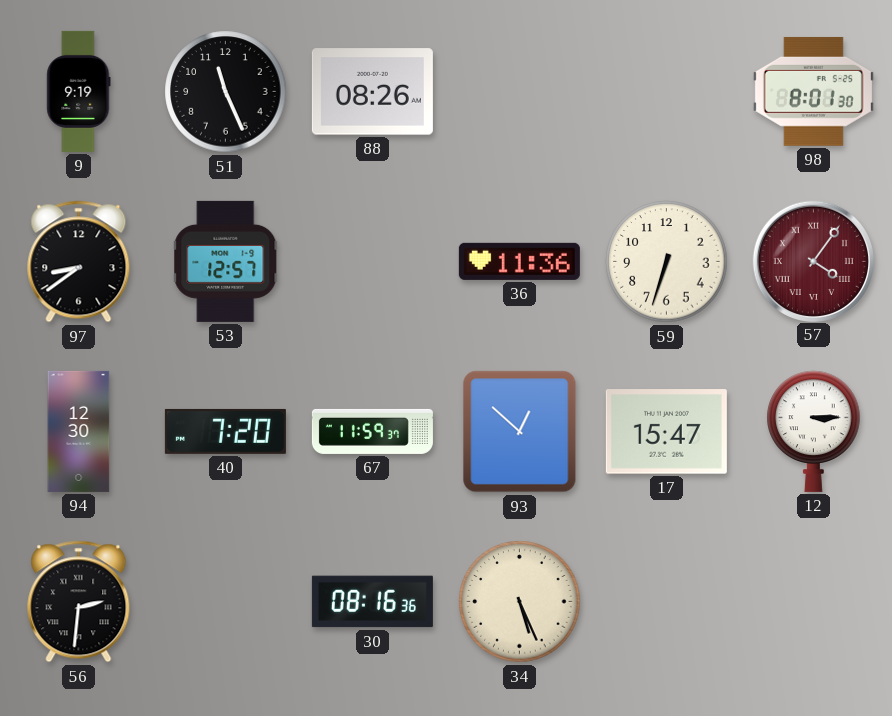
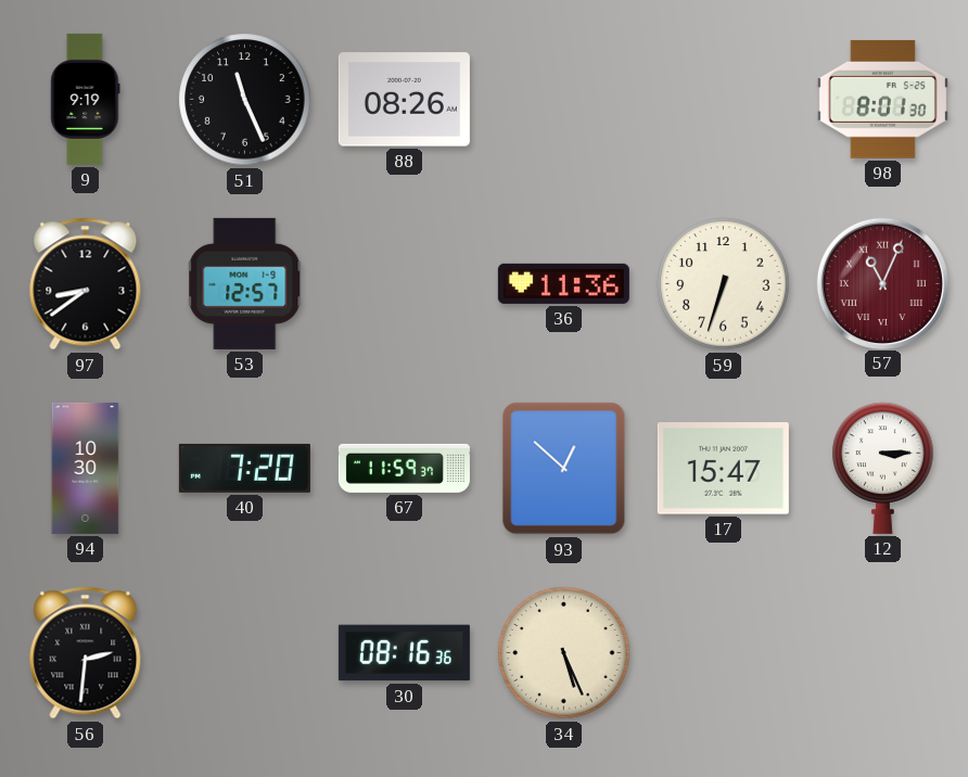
57: 4:06 -> 11:04 (882, 283)
94: 12:30 -> 10:30 (86, 468)
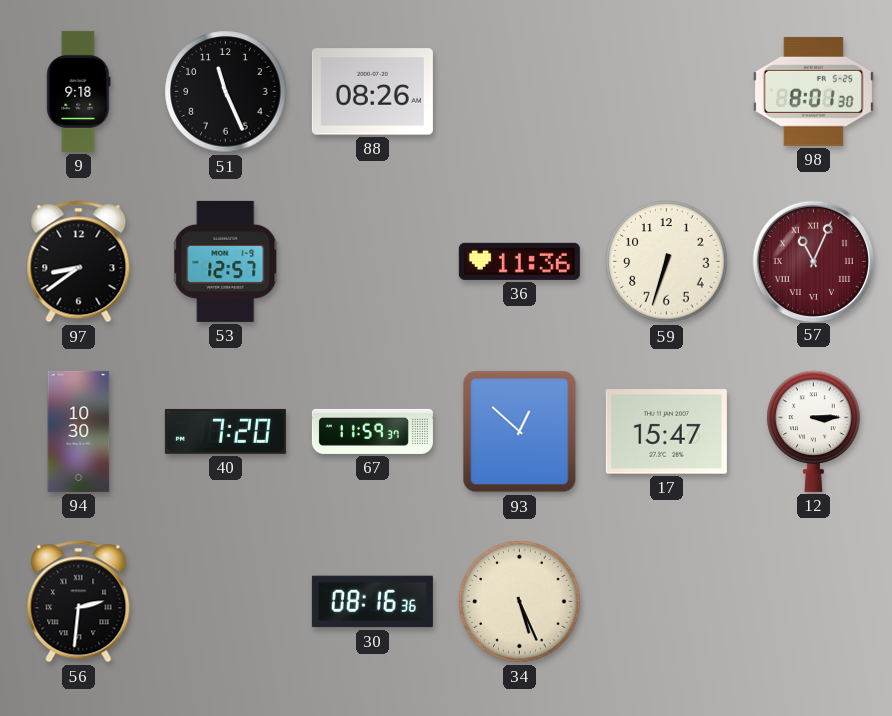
9: 9:19 -> 9:18 (79, 91)
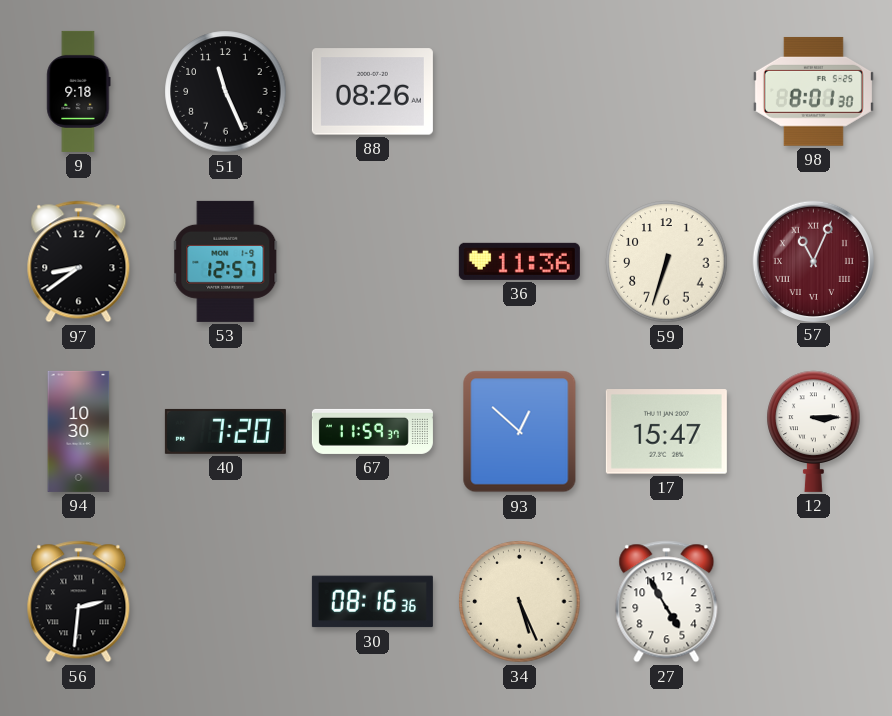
27: none -> 4:55 (667, 602)
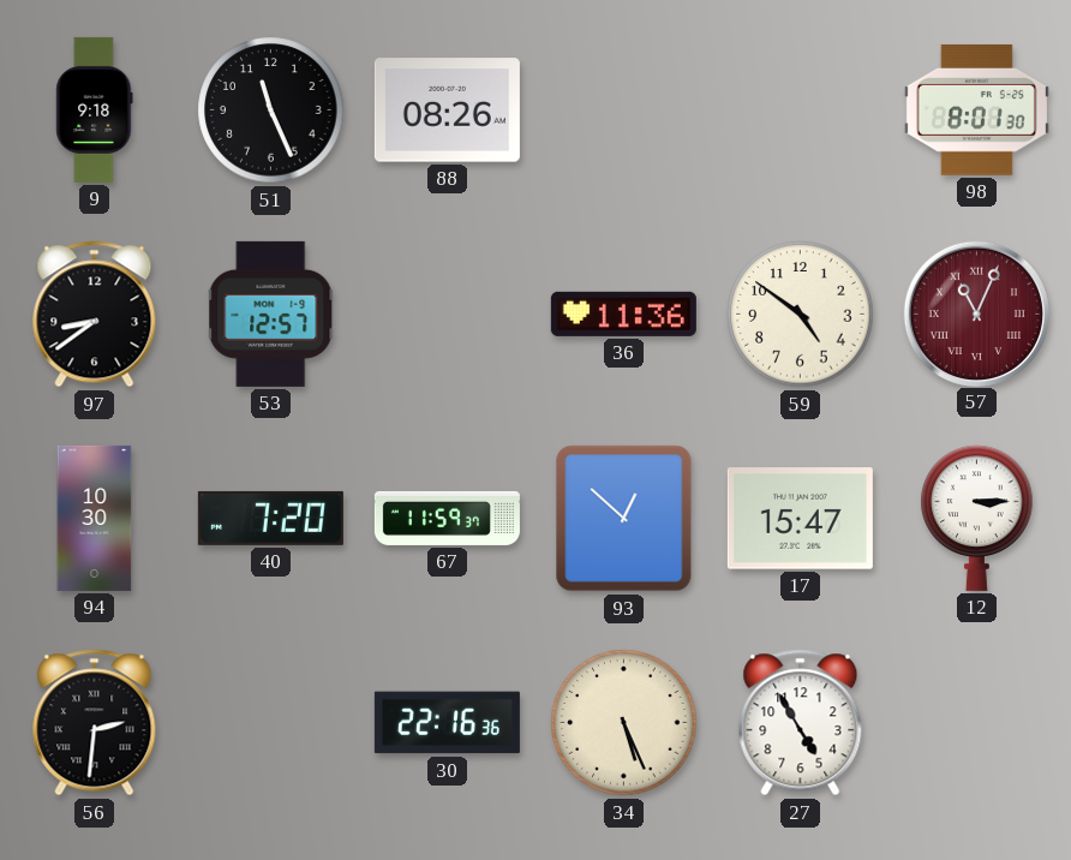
59: 6:33 -> 4:51 (801, 315)
30: 08:16 -> 22:16 (447, 723)
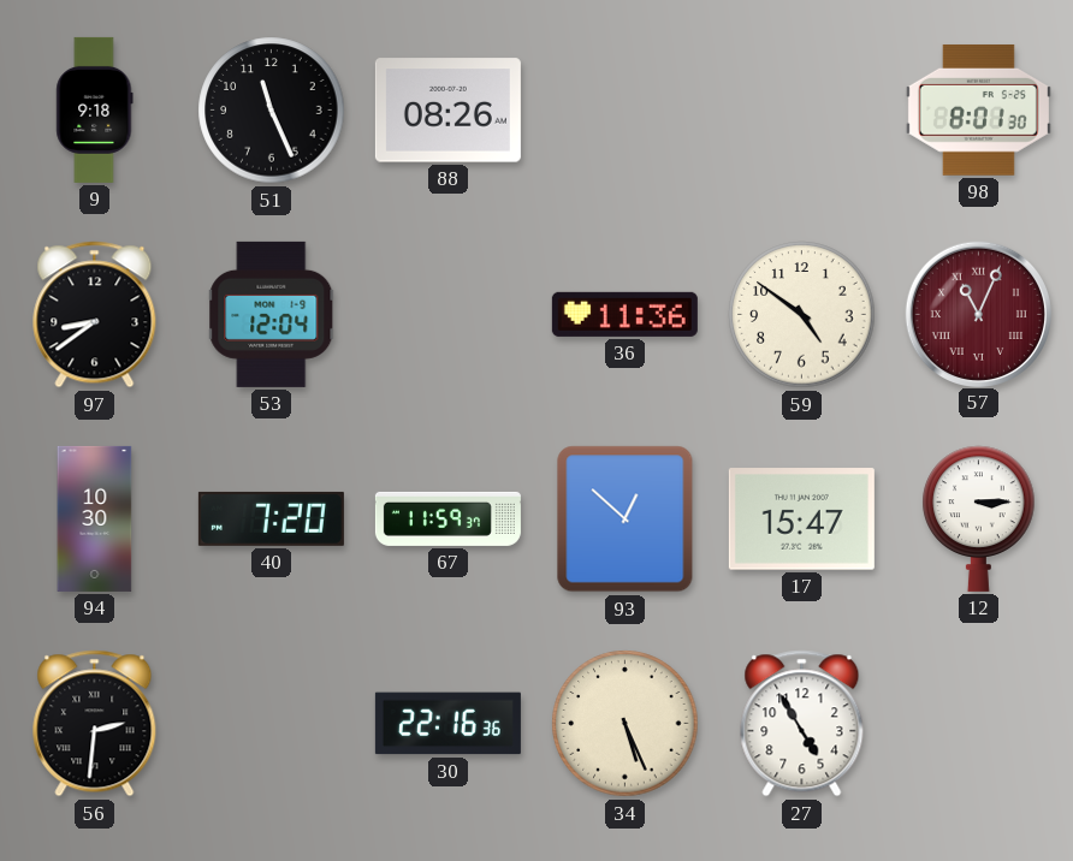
53: 12:57 -> 12:04 (272, 314)
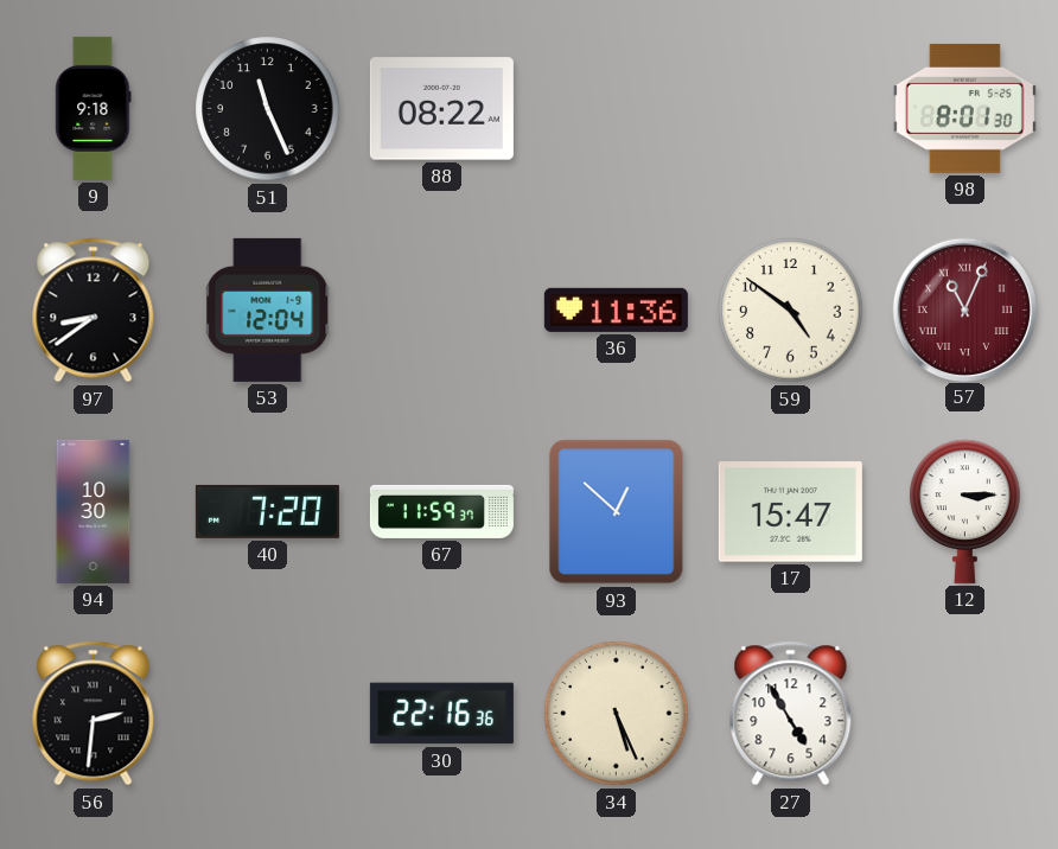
88: 08:26 -> 08:22 (441, 109)
